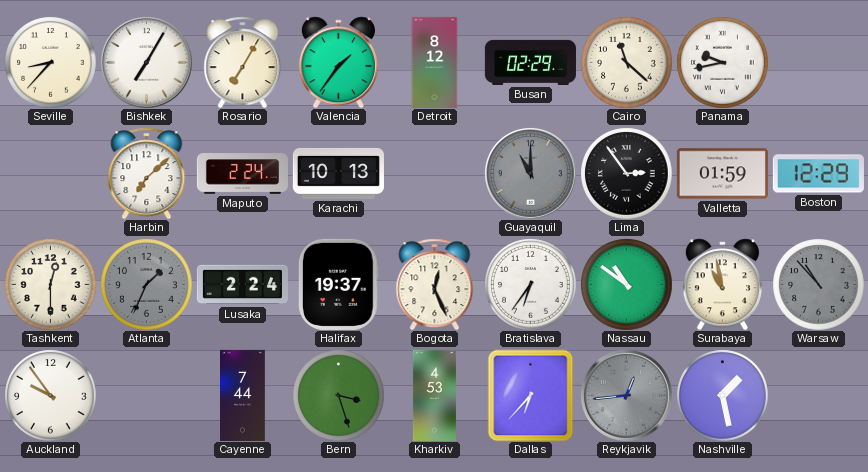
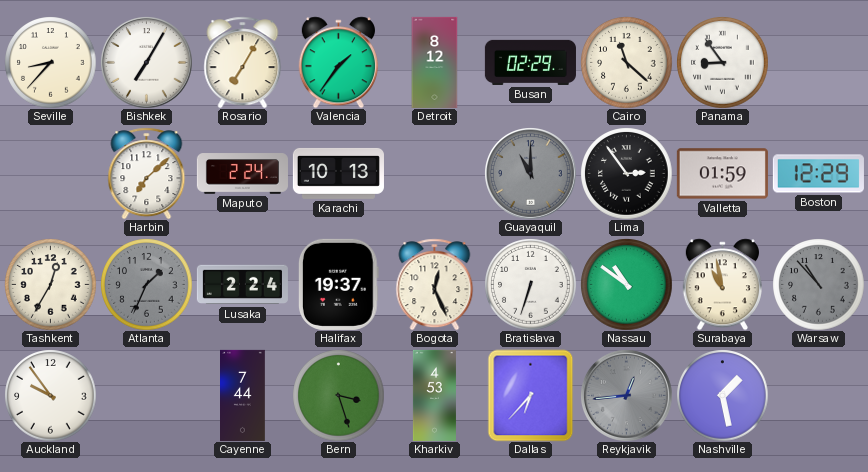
Panama: 9:43 -> 8:54 (722, 62)
Tashkent: 12:30 -> 12:35 (50, 284)
Bratislava: 6:36 -> 6:33 (530, 284)
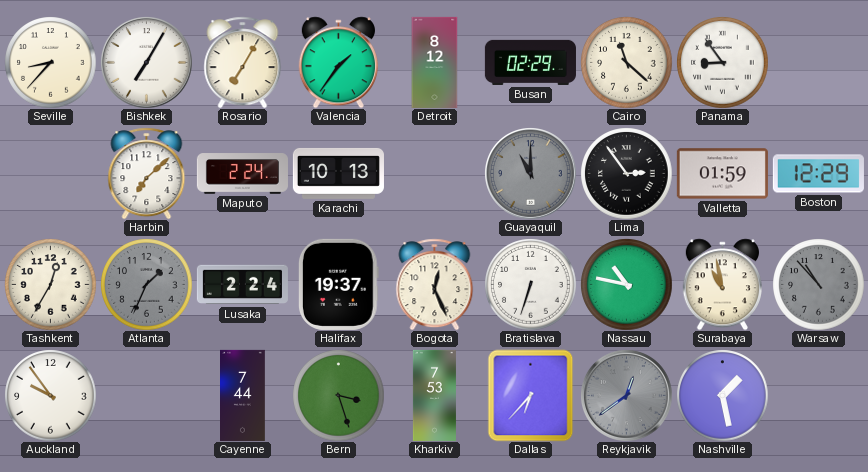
Nassau: 10:51 -> 10:47 (626, 284)
Kharkiv: 4:53 -> 7:53 (434, 395)
Reykjavik: 12:44 -> 12:39 (627, 396)
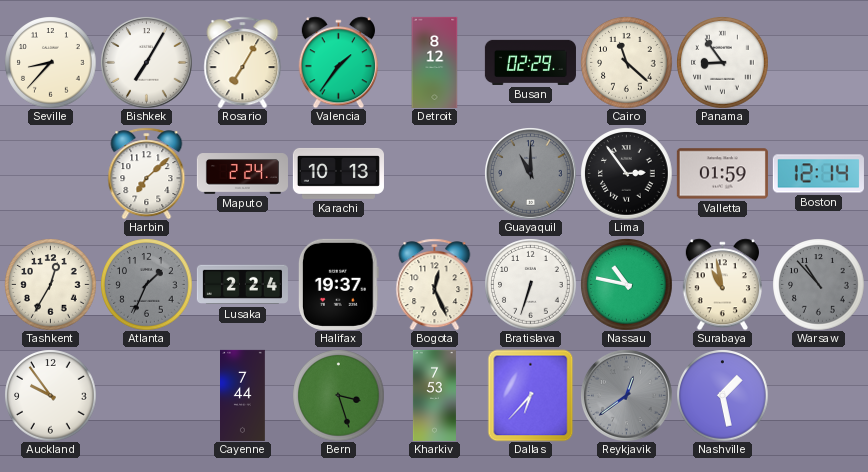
Boston: 12:29 -> 12:14 (818, 174)
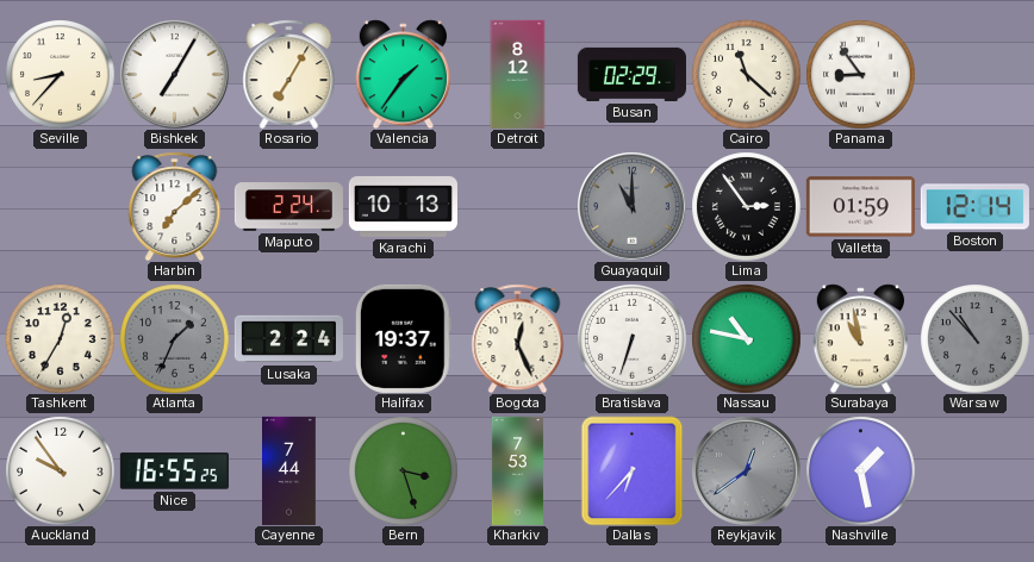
Nice: none -> 16:55 (174, 472)
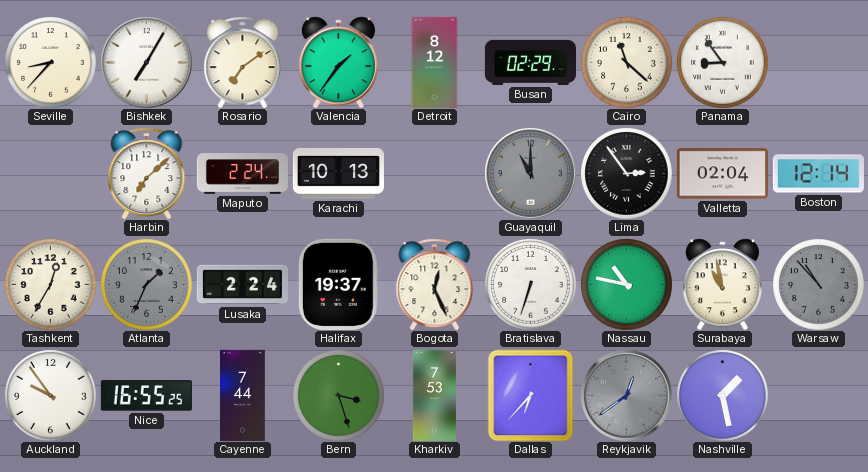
Rosario: 7:05 -> 7:09 (243, 62)
Valletta: 01:59 -> 02:04 (722, 174)
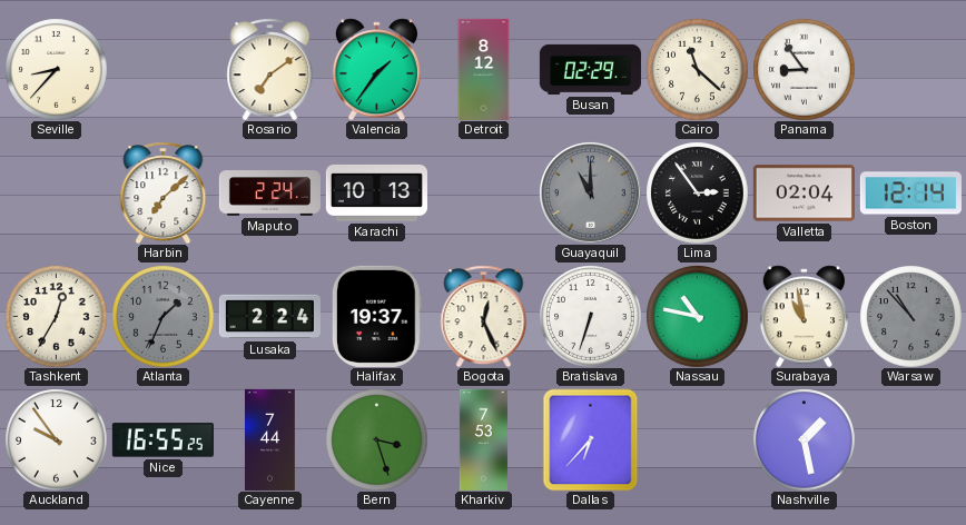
Bishkek: 7:05 -> none (147, 63)
Reykjavik: 12:39 -> none (627, 396)
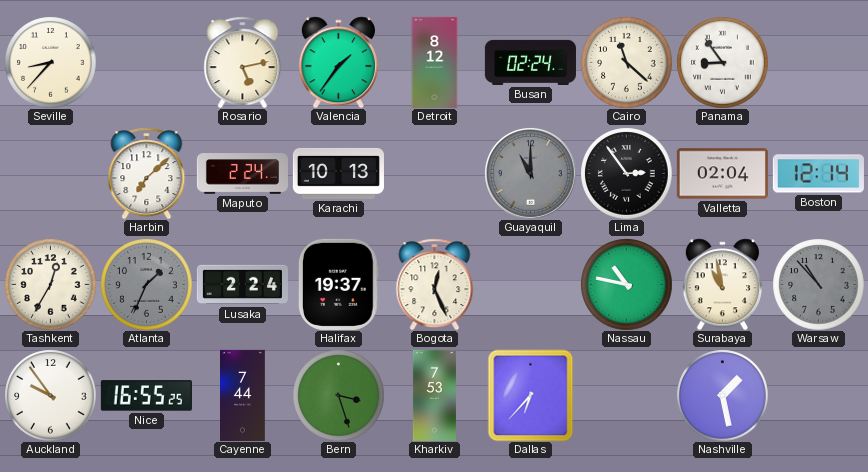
Rosario: 7:09 -> 5:13 (243, 62)
Busan: 02:29 -> 02:24 (530, 62)
Bratislava: 6:33 -> none (590, 316)
